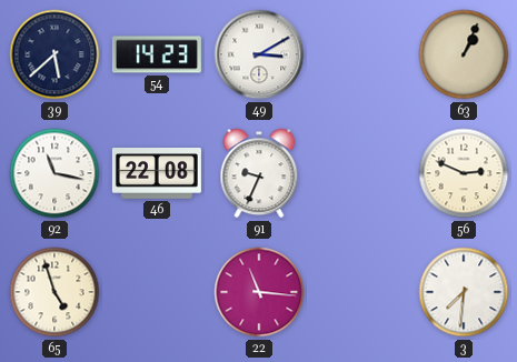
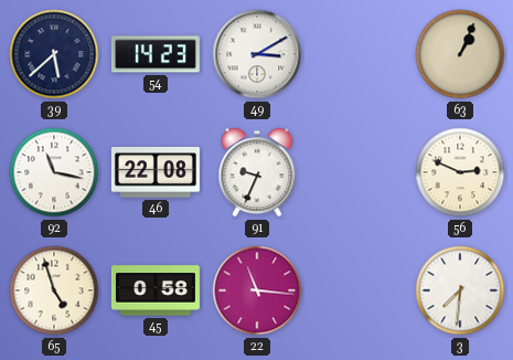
45: none -> 0:58 (156, 290)
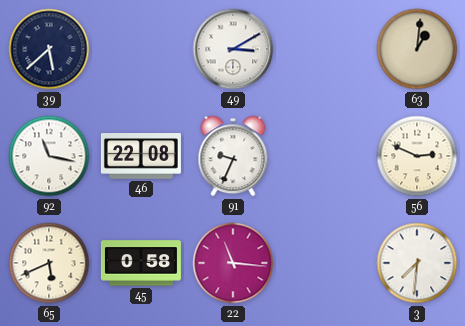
54: 14:23 -> none (156, 54)
63: 1:04 -> 1:01 (417, 49)
65: 4:57 -> 5:41 (49, 263)
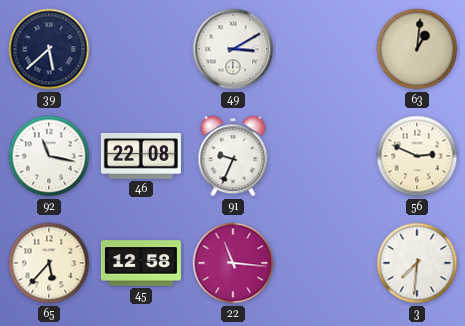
65: 5:41 -> 5:37 (49, 263)
45: 0:58 -> 12:58 (141, 263)
